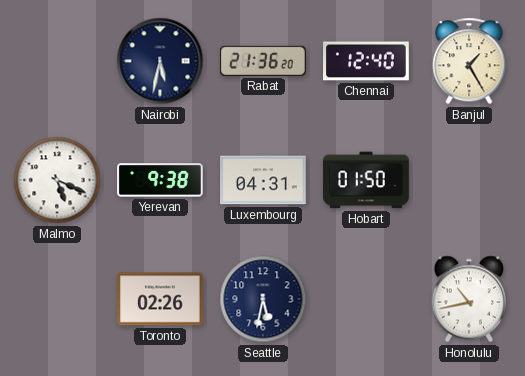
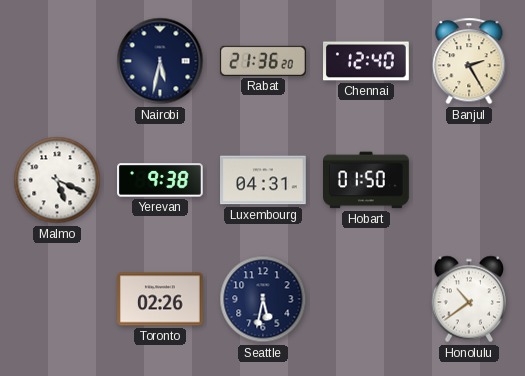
Banjul: 1:25 -> 2:25 (469, 61)
Honolulu: 10:43 -> 10:39 (469, 299)
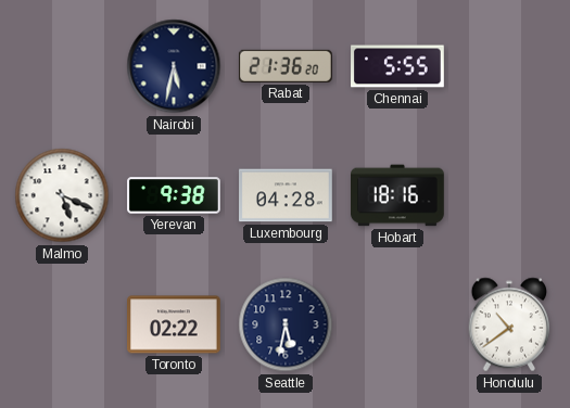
Chennai: 12:40 -> 5:55 (398, 66)
Banjul: 2:25 -> none (469, 61)
Luxembourg: 04:31 -> 04:28 (287, 195)
Hobart: 01:50 -> 18:16 (398, 195)
Toronto: 02:26 -> 02:22 (175, 324)
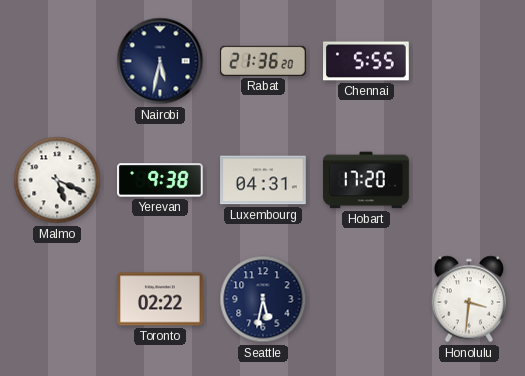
Luxembourg: 04:28 -> 04:31 (264, 180)
Hobart: 18:16 -> 17:20 (367, 180)
Honolulu: 10:39 -> 3:31 (469, 299)
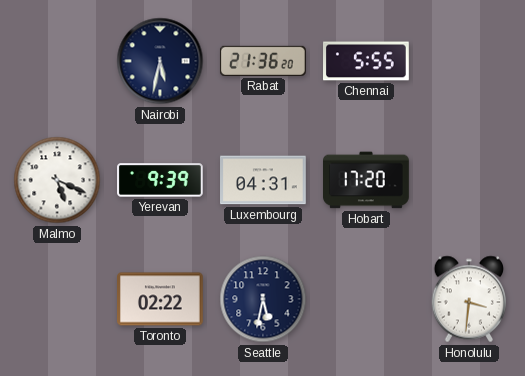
Yerevan: 9:38 -> 9:39 (161, 180)
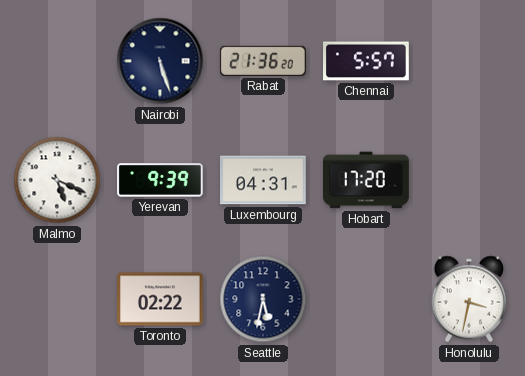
Nairobi: 5:32 -> 5:27 (160, 61)
Chennai: 5:55 -> 5:57 (367, 61)
Honolulu: 3:31 -> 3:32 (469, 299)
